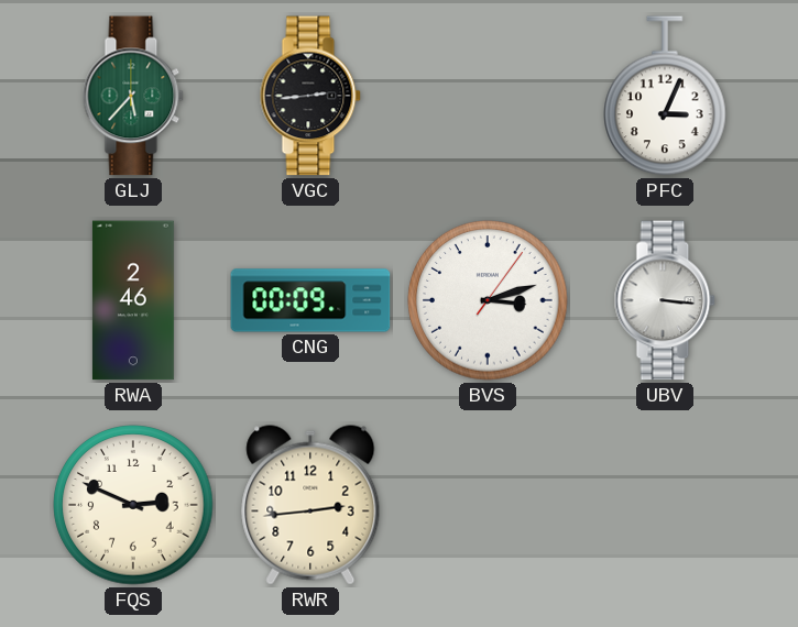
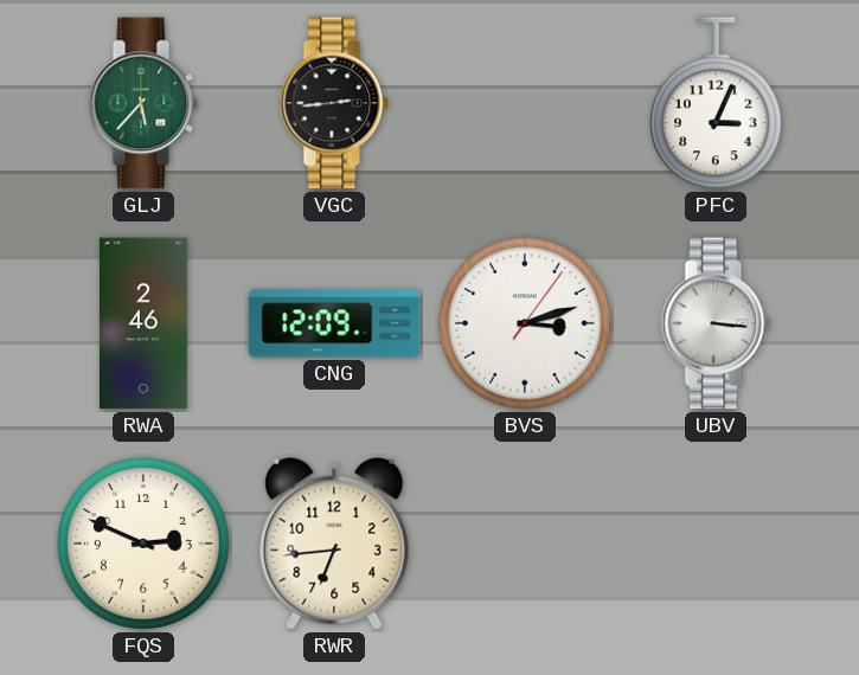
CNG: 00:09 -> 12:09 (334, 323)
RWR: 2:44 -> 6:44 (334, 544)
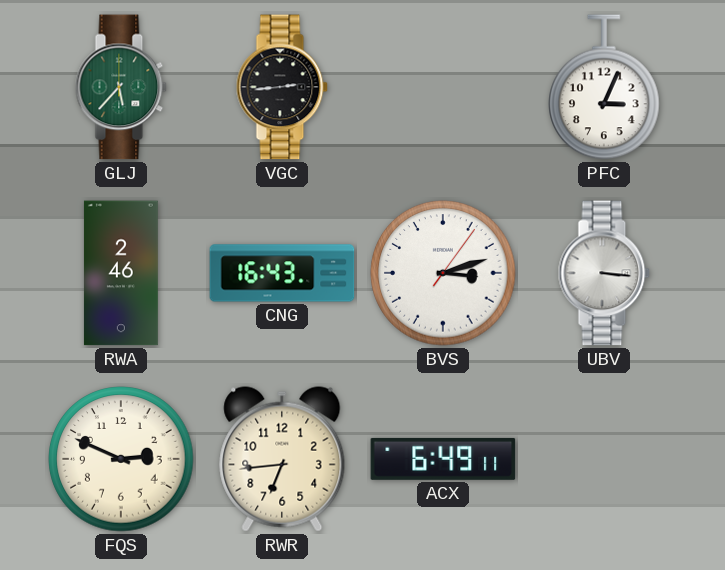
CNG: 12:09 -> 16:43 (282, 273)
ACX: none -> 6:49 (443, 459)
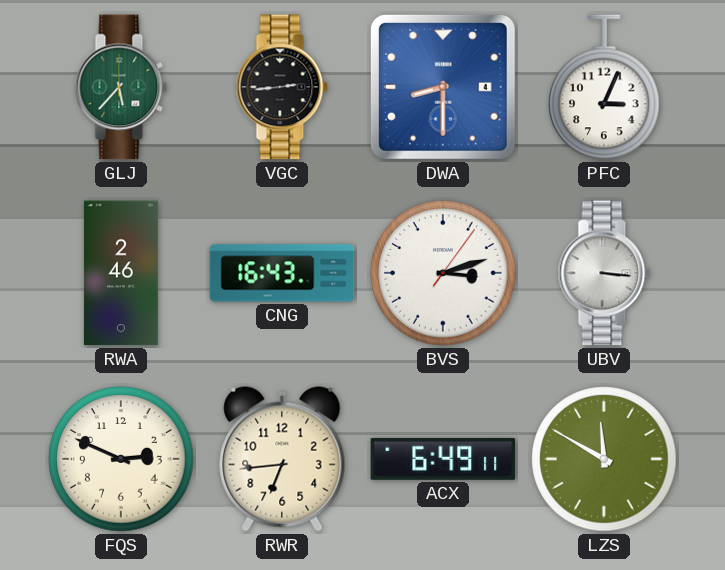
DWA: none -> 8:30 (443, 87)
LZS: none -> 11:50 (604, 459)
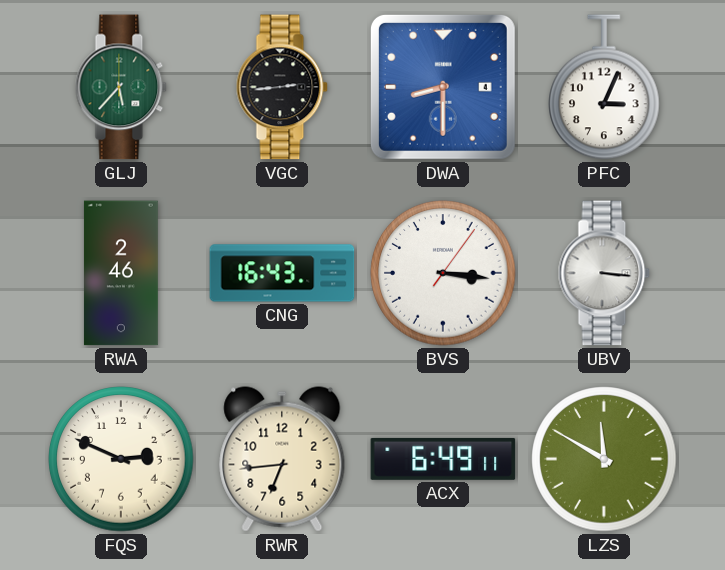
BVS: 3:12 -> 3:16 (443, 273)
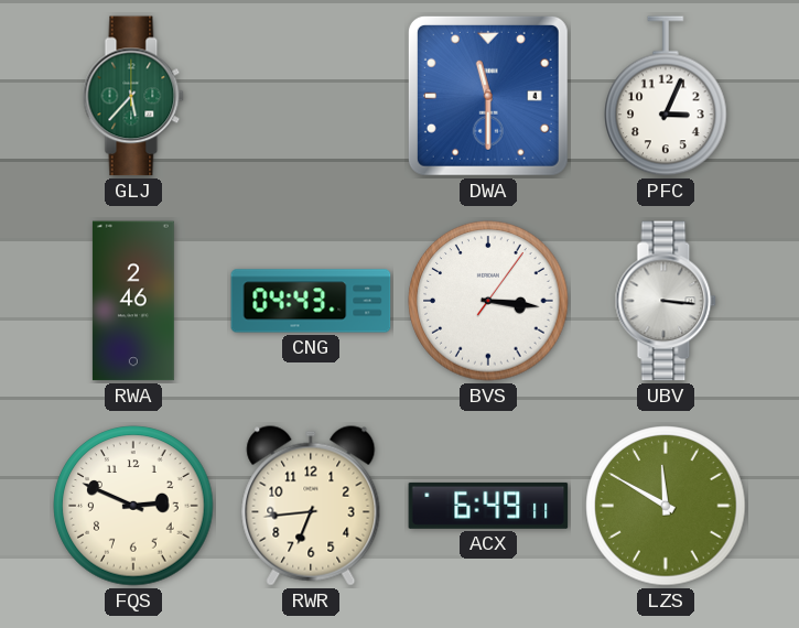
VGC: 2:44 -> none (282, 87)
DWA: 8:30 -> 11:30 (488, 96)
CNG: 16:43 -> 04:43 (311, 301)
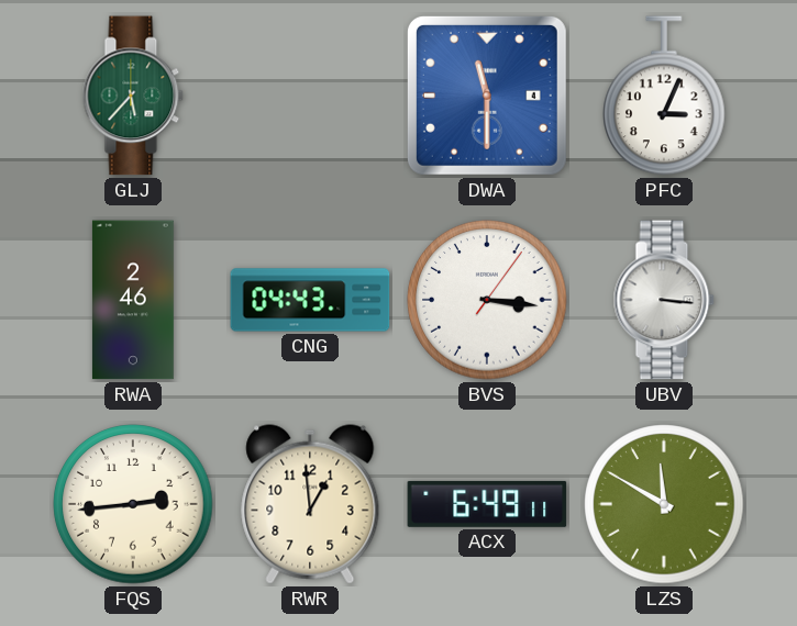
FQS: 2:49 -> 2:44 (133, 504)
RWR: 6:44 -> 12:59 (310, 504)
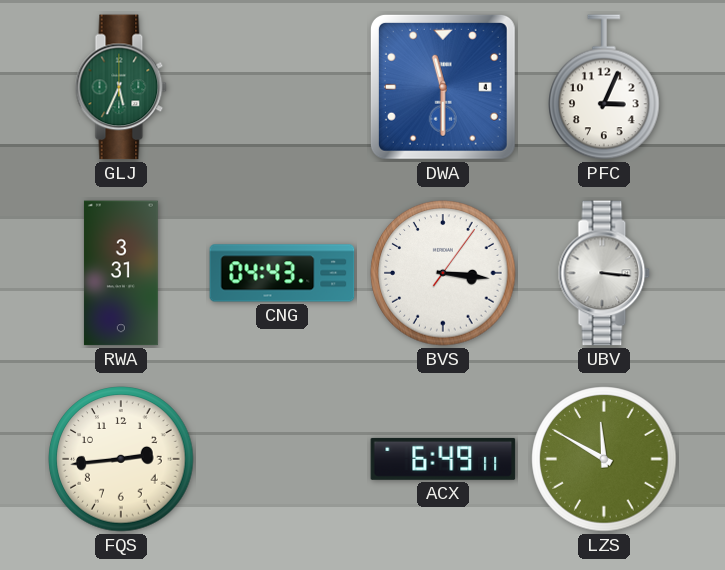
GLJ: 5:37 -> 5:34 (121, 87)
RWA: 2:46 -> 3:31 (121, 273)
RWR: 12:59 -> none (310, 504)
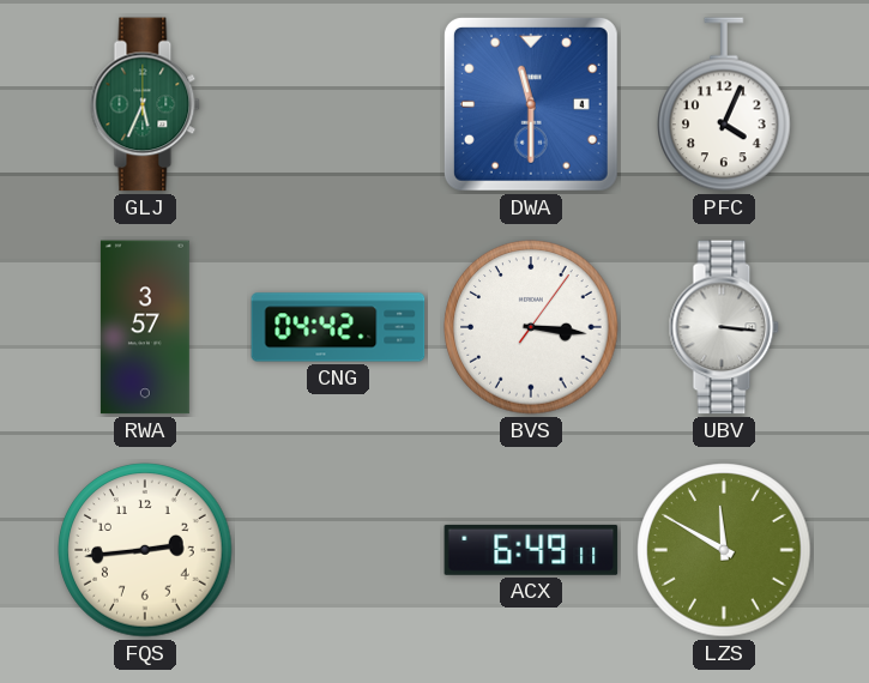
PFC: 3:04 -> 4:04 (724, 104)
RWA: 3:31 -> 3:57 (145, 327)
CNG: 04:43 -> 04:42 (338, 327)
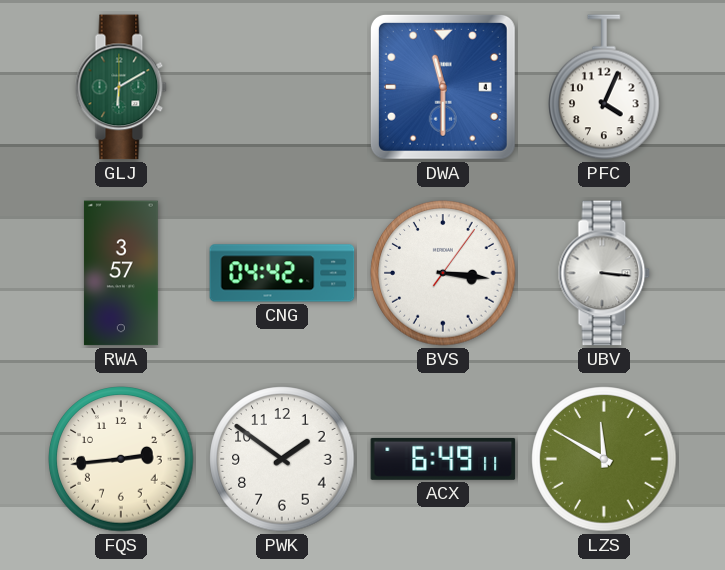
GLJ: 5:34 -> 6:10 (121, 87)
PWK: none -> 1:51 (282, 459)
